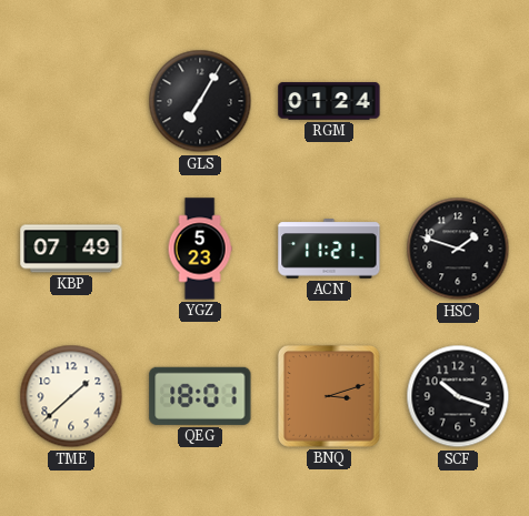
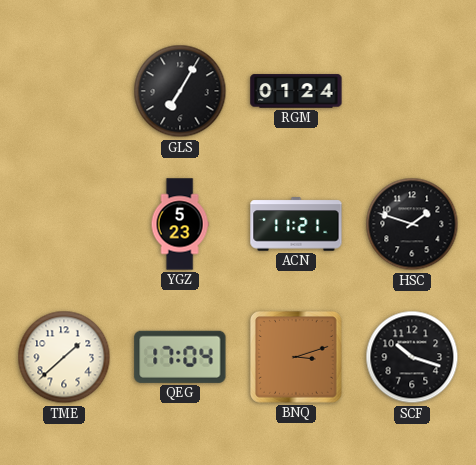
KBP: 07:49 -> none (71, 249)
QEG: 18:01 -> 17:04 (180, 357)
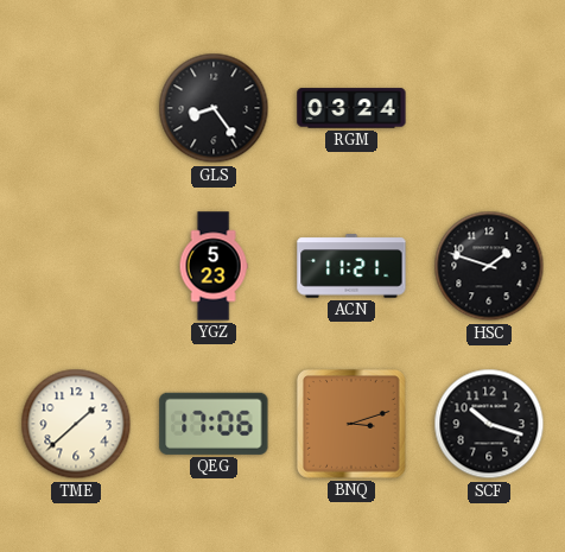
GLS: 7:05 -> 8:24 (214, 108)
RGM: 01:24 -> 03:24 (351, 108)
QEG: 17:04 -> 17:06 (214, 424)
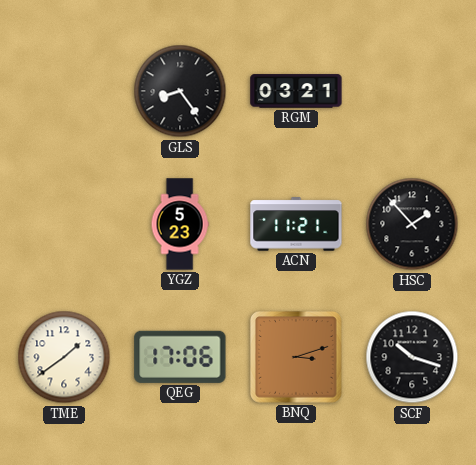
RGM: 03:24 -> 03:21 (296, 91)
HSC: 1:48 -> 1:53 (412, 224)
TME: 1:38 -> 1:39 (64, 357)
